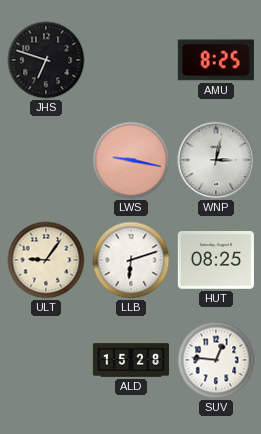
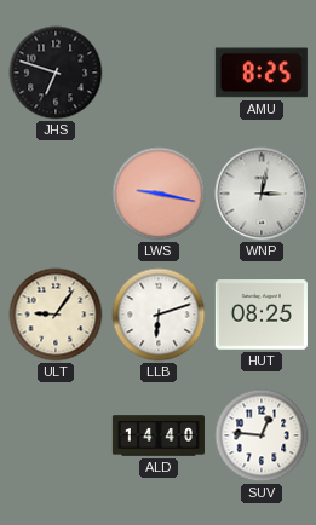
ALD: 15:28 -> 14:40 (159, 435)
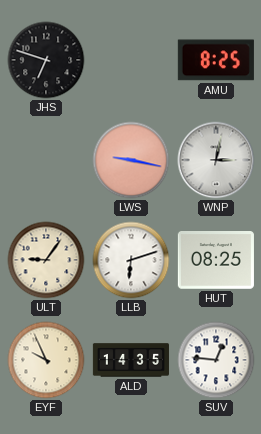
EYF: none -> 9:56 (46, 360)
ALD: 14:40 -> 14:35 (131, 360)
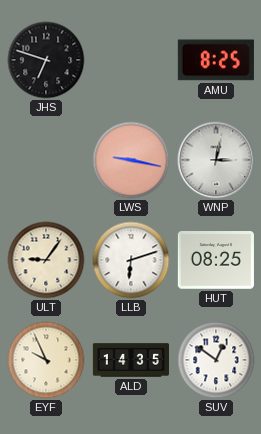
SUV: 12:46 -> 12:51 (216, 360)
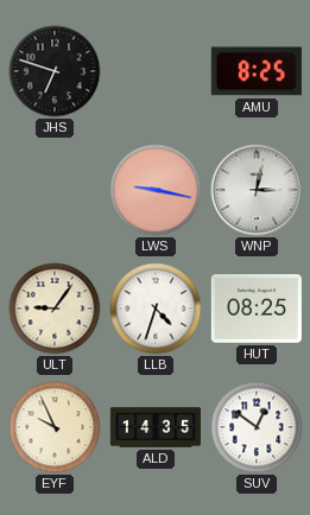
LLB: 6:12 -> 4:33 (156, 309)
